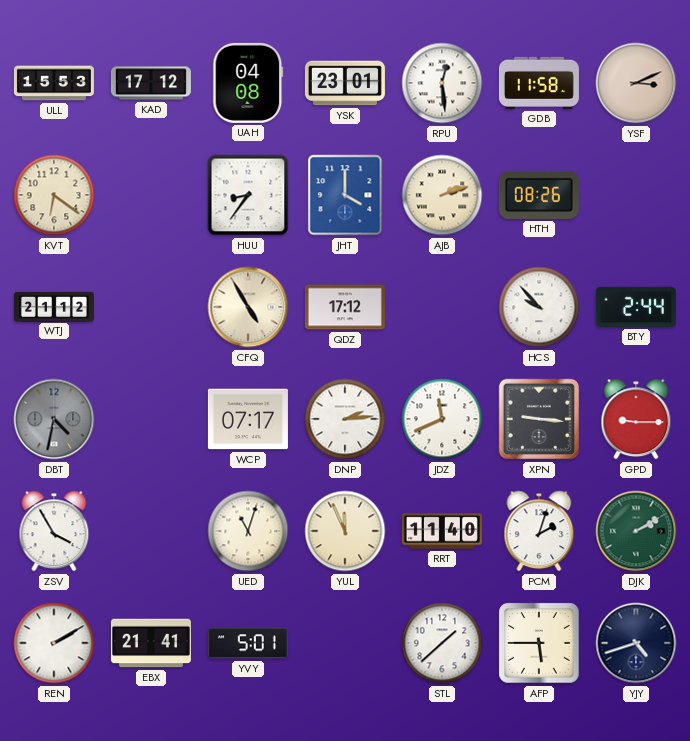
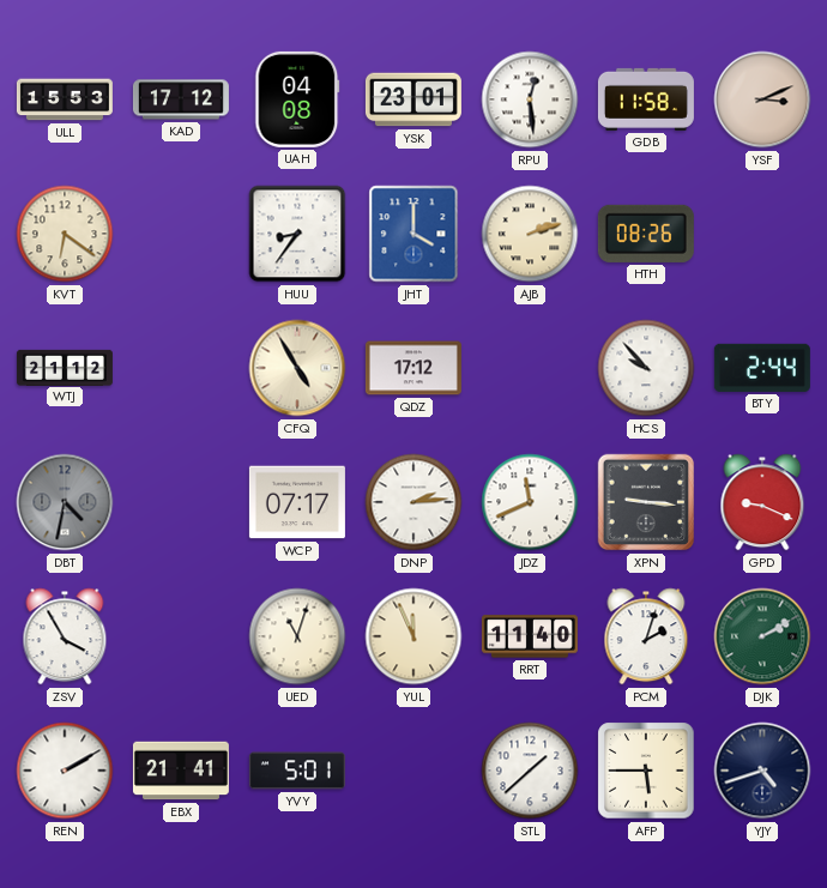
GPD: 9:15 -> 9:19 (762, 502)
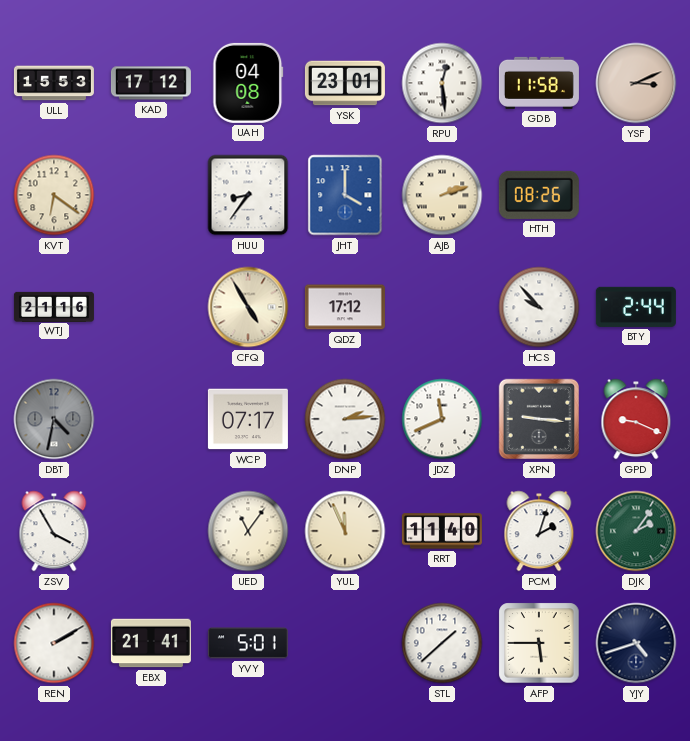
WTJ: 21:12 -> 21:16 (54, 306)
UED: 11:03 -> 11:06 (248, 531)
DJK: 2:10 -> 2:06 (636, 531)
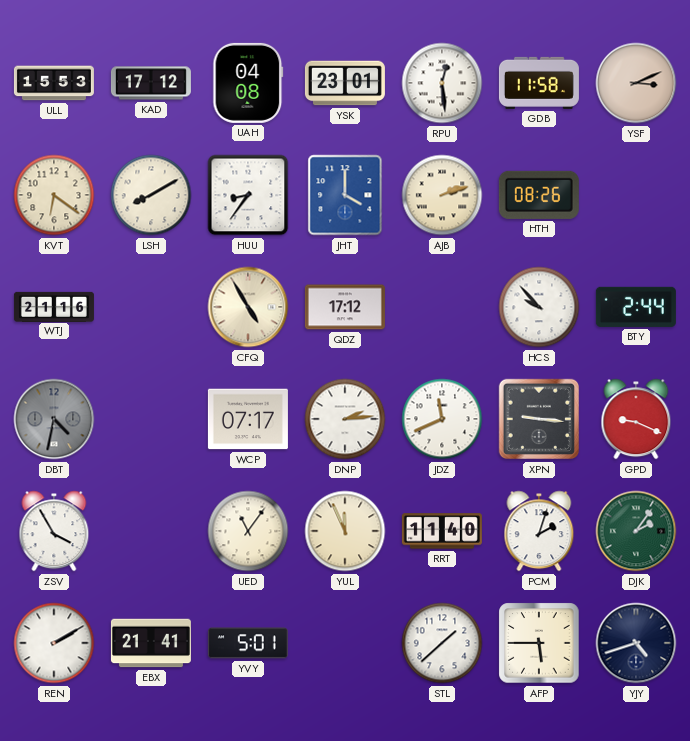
LSH: none -> 8:10 (151, 195)
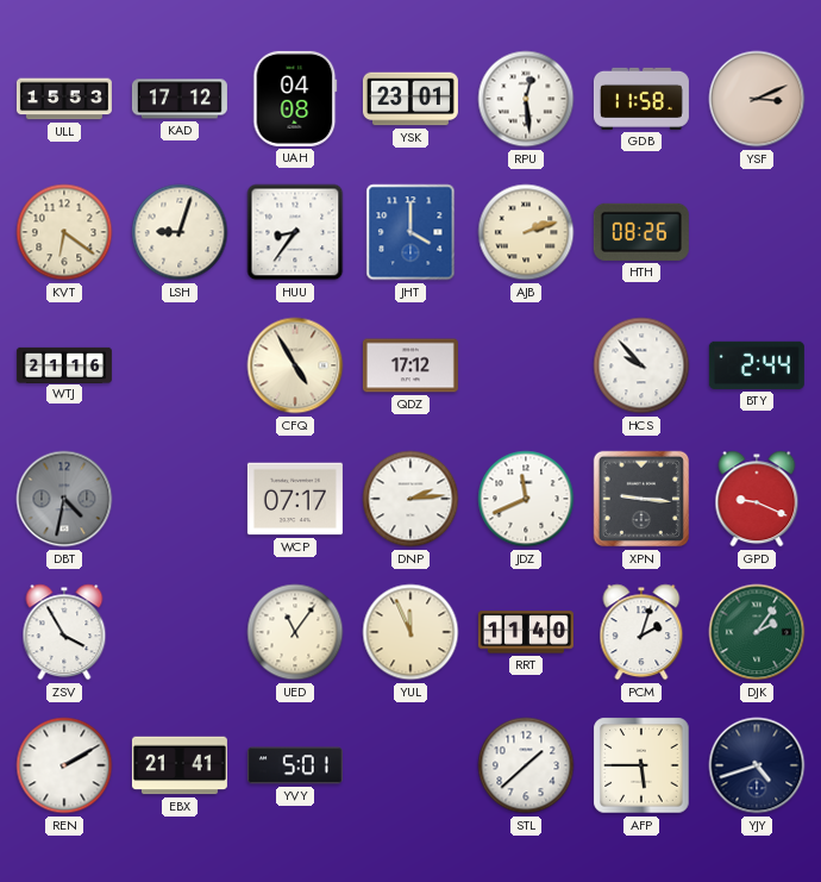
LSH: 8:10 -> 9:03 (180, 232)
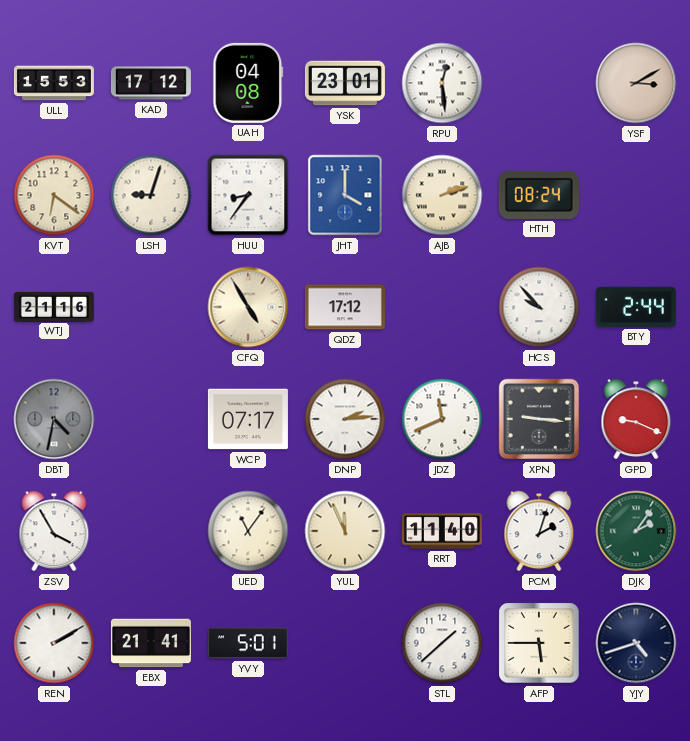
GDB: 11:58 -> none (641, 99)
YSF: 3:11 -> 3:10 (636, 83)
HTH: 08:26 -> 08:24 (539, 195)
